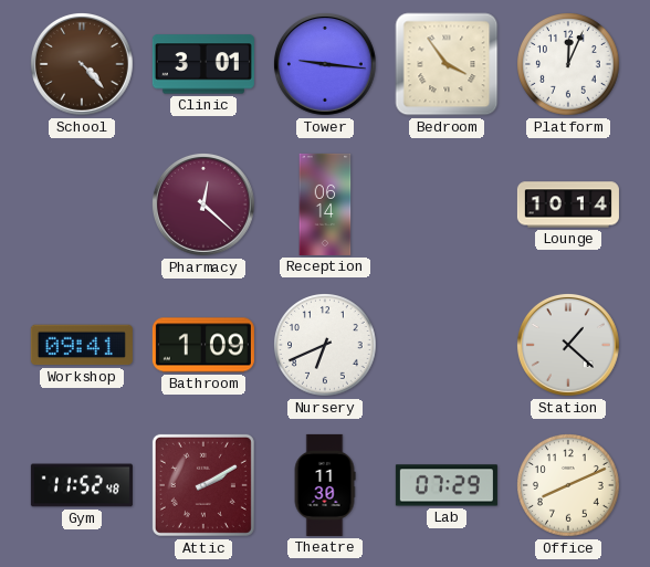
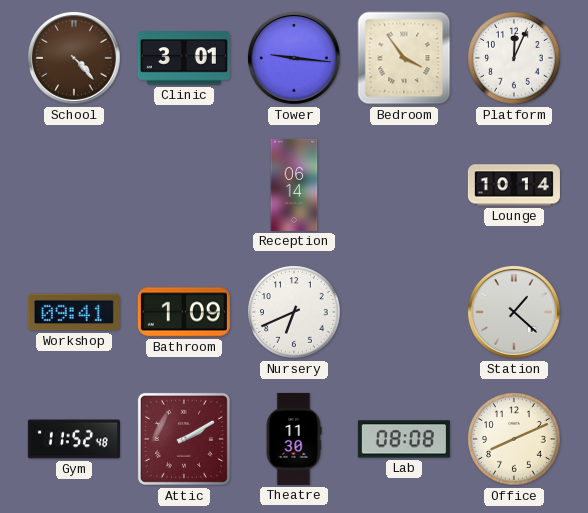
Pharmacy: 12:22 -> none (203, 204)
Lab: 07:29 -> 08:08 (404, 439)
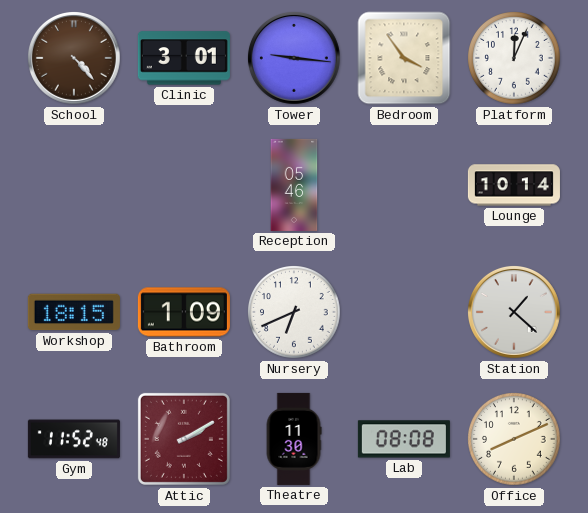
Reception: 06:14 -> 05:46 (294, 185)
Workshop: 09:41 -> 18:15 (74, 312)
